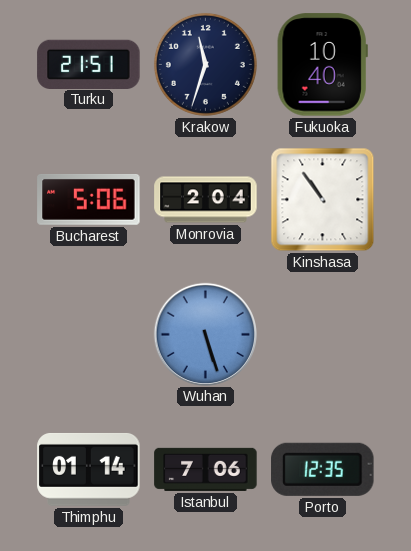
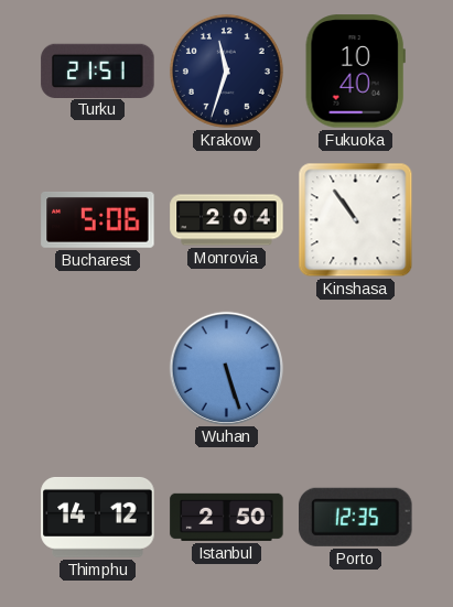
Thimphu: 01:14 -> 14:12 (98, 517)
Istanbul: 7:06 -> 2:50 (227, 517)
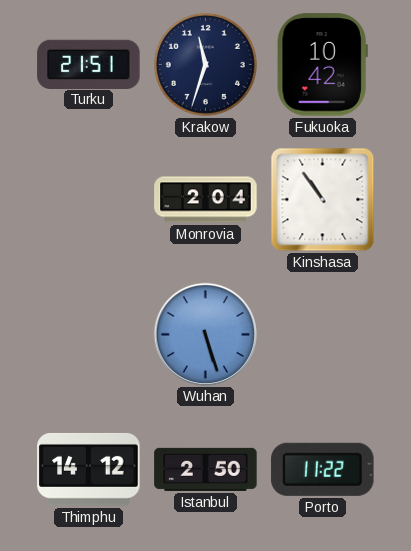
Fukuoka: 10:40 -> 10:42 (322, 65)
Bucharest: 5:06 -> none (98, 220)
Porto: 12:35 -> 11:22 (323, 469)
